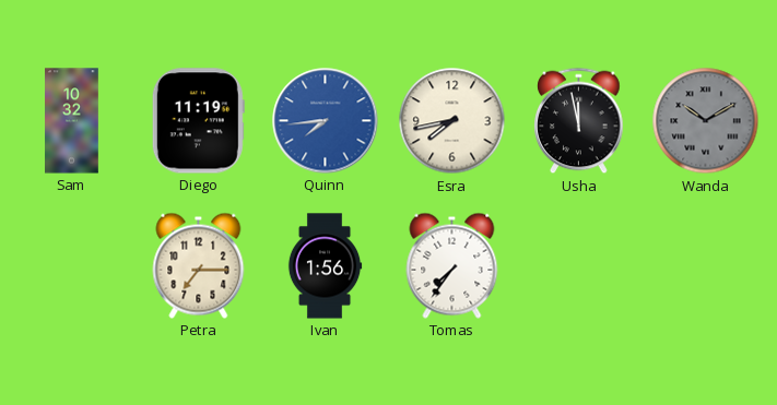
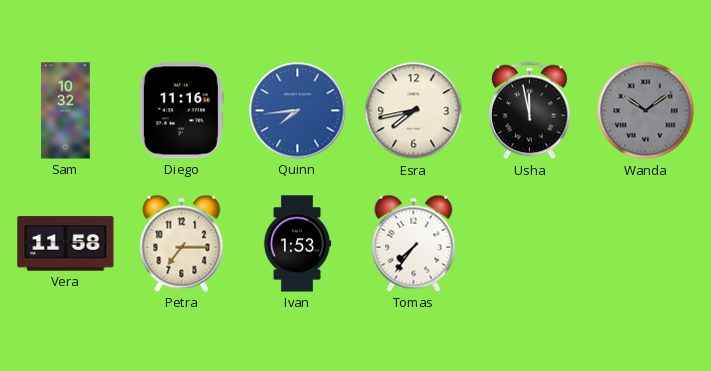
Diego: 11:19 -> 11:16 (181, 111)
Wanda: 10:10 -> 10:09 (646, 111)
Vera: none -> 11:58 (66, 244)
Ivan: 1:56 -> 1:53 (297, 244)
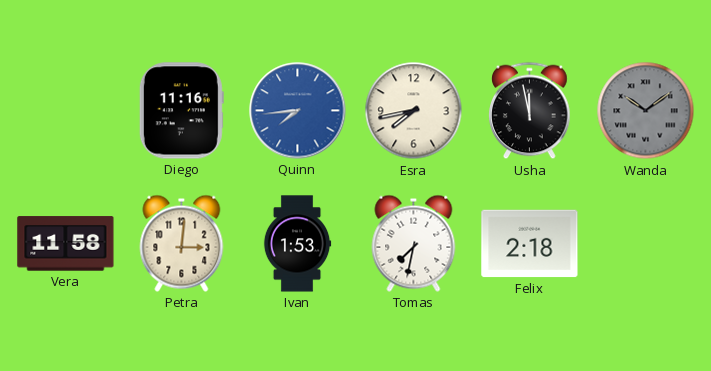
Sam: 10:32 -> none (66, 111)
Petra: 7:15 -> 3:01 (182, 243)
Tomas: 7:36 -> 7:32 (414, 243)
Felix: none -> 2:18 (530, 244)
